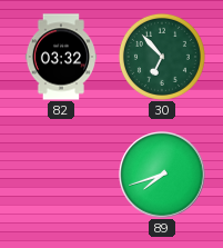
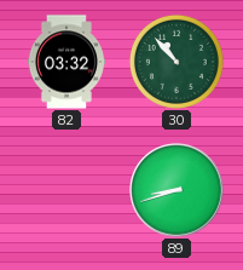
30: 6:53 -> 10:53 (177, 62)
89: 7:42 -> 8:42 (177, 190)
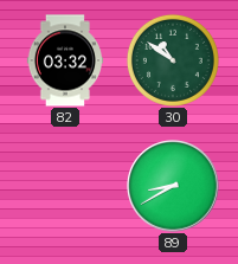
30: 10:53 -> 10:51 (173, 60)
89: 8:42 -> 8:40 (173, 186)
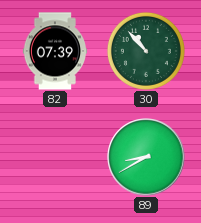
82: 03:32 -> 07:39 (54, 51)
30: 10:51 -> 10:53 (146, 51)
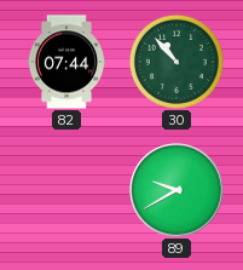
82: 07:39 -> 07:44 (65, 62)
89: 8:40 -> 9:40 (177, 190)
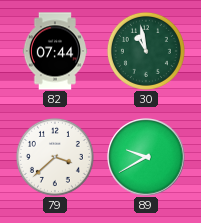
30: 10:53 -> 10:58 (146, 51)
79: none -> 3:38 (55, 157)
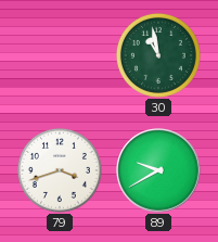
82: 07:44 -> none (54, 51)
79: 3:38 -> 3:42 (60, 170)
